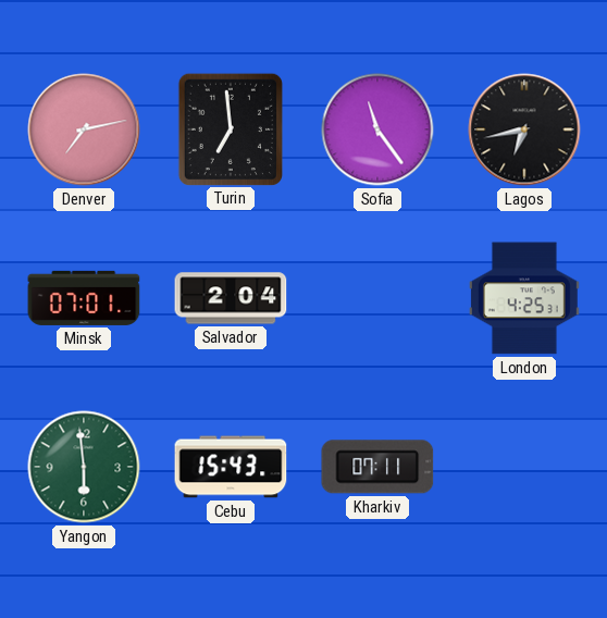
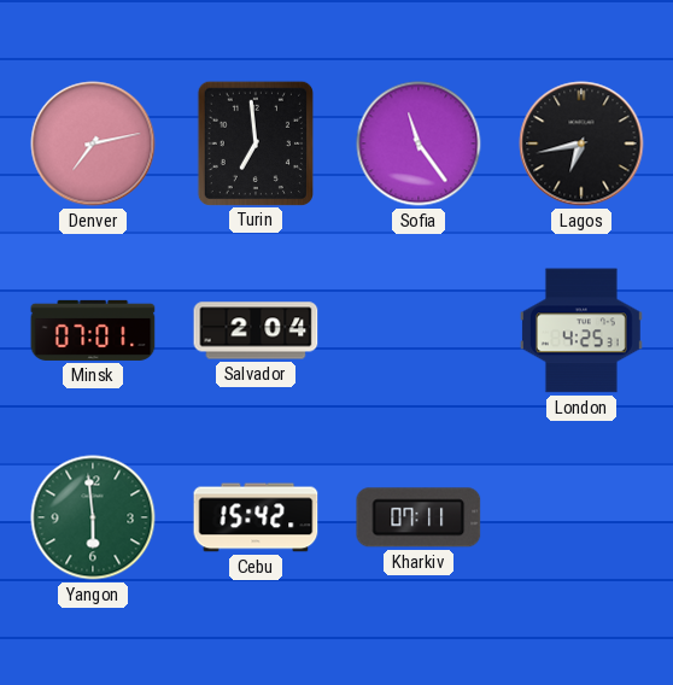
Cebu: 15:43 -> 15:42 (256, 517)
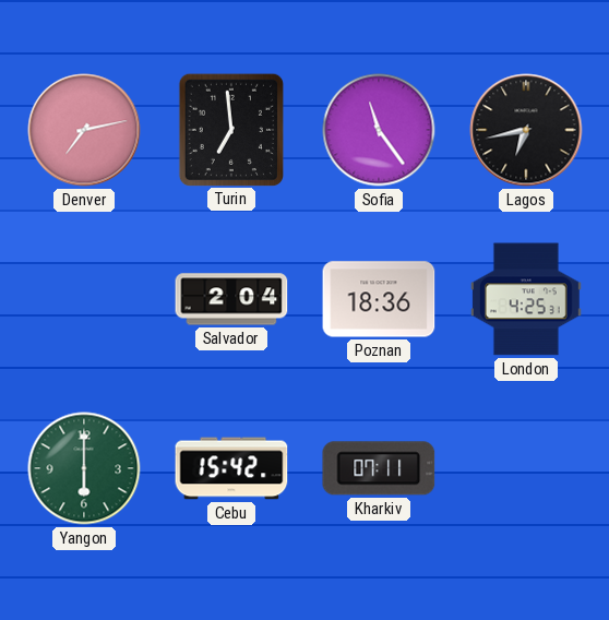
Minsk: 07:01 -> none (93, 330)
Poznan: none -> 18:36 (379, 299)
Yangon: 5:59 -> 6:00 (84, 468)
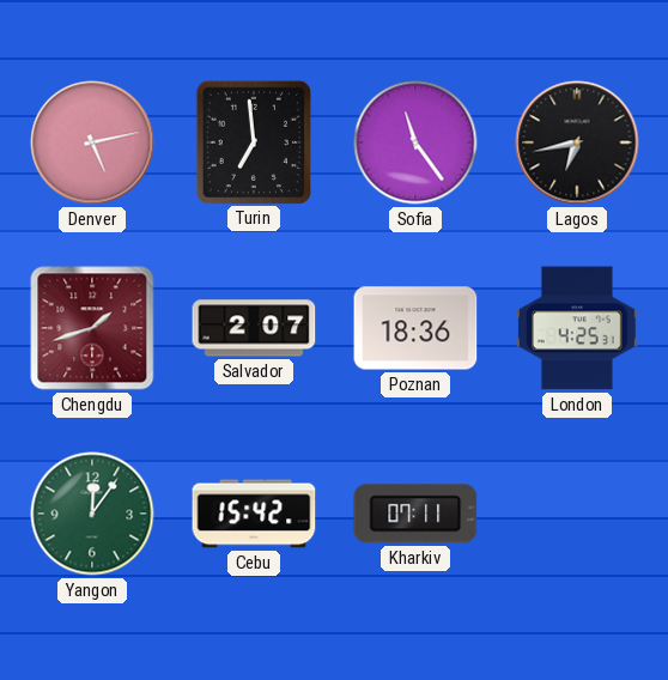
Denver: 7:13 -> 5:13 (92, 142)
Chengdu: none -> 1:42 (92, 328)
Salvador: 2:04 -> 2:07 (254, 328)
Yangon: 6:00 -> 12:06 (92, 514)
